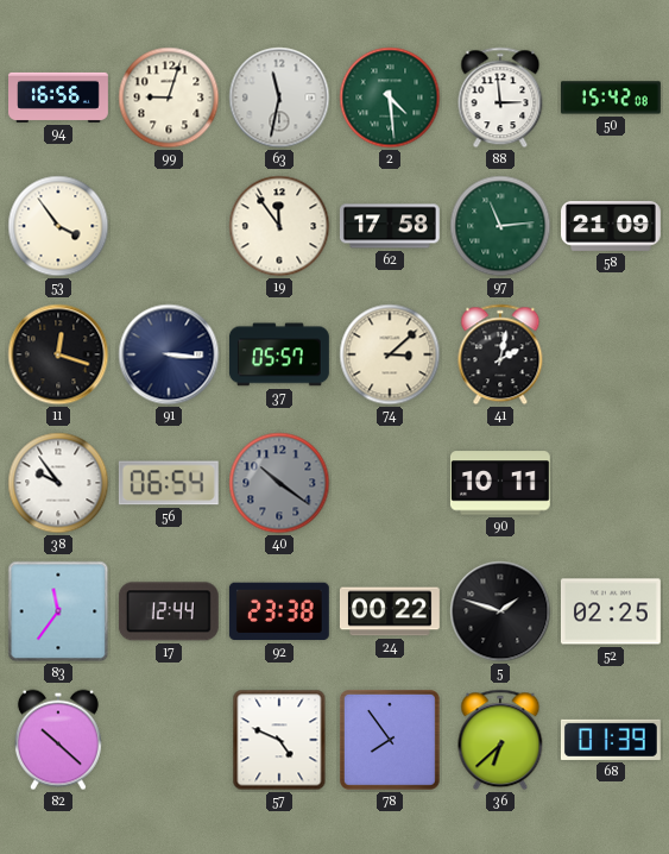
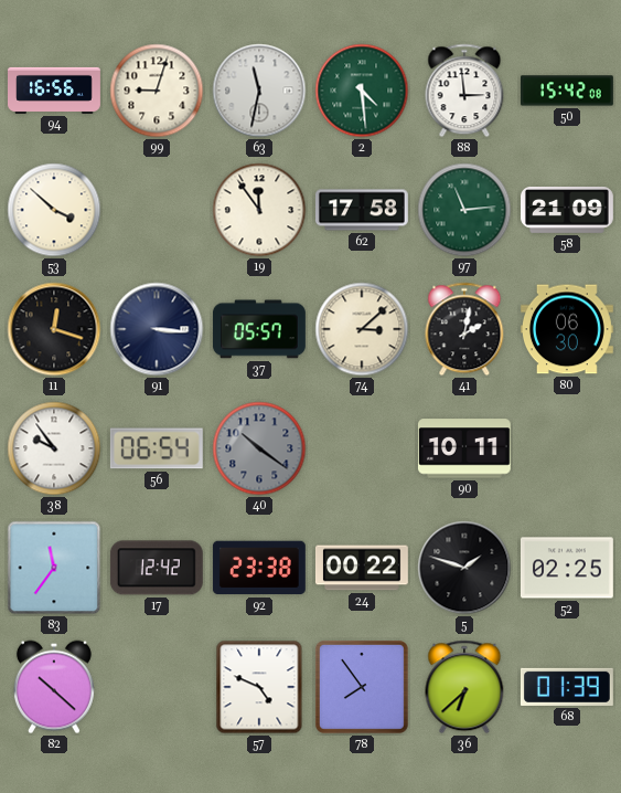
53: 3:54 -> 3:52 (54, 210)
80: none -> 06:30 (567, 329)
17: 12:44 -> 12:42 (157, 568)
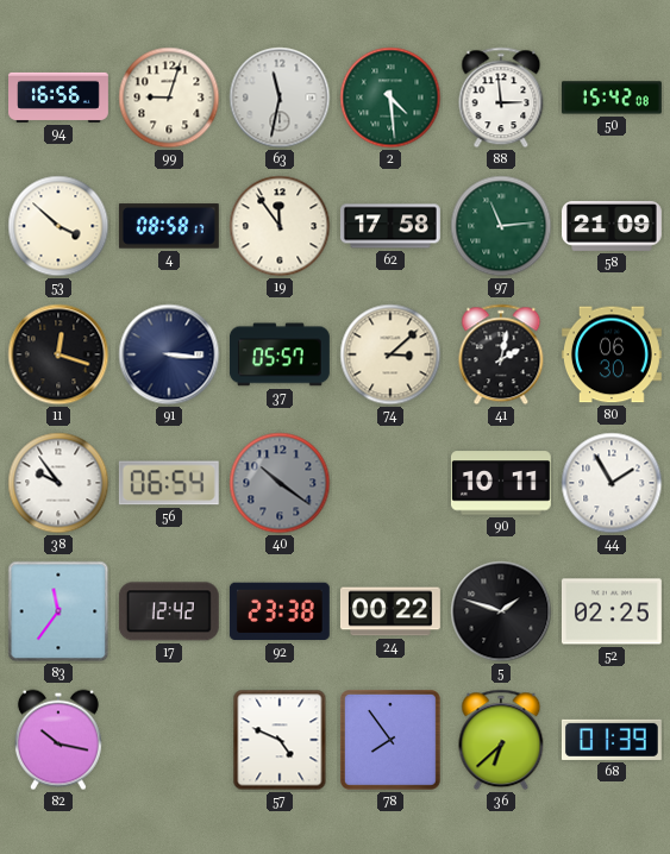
4: none -> 08:58 (169, 226)
44: none -> 1:55 (612, 483)
82: 10:22 -> 10:17 (58, 740)
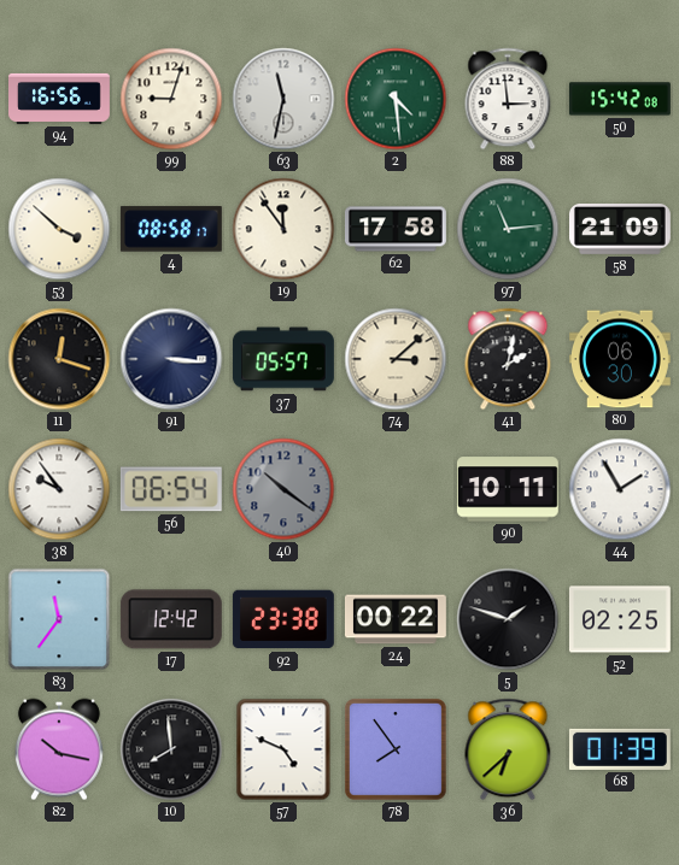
10: none -> 7:59 (171, 749)
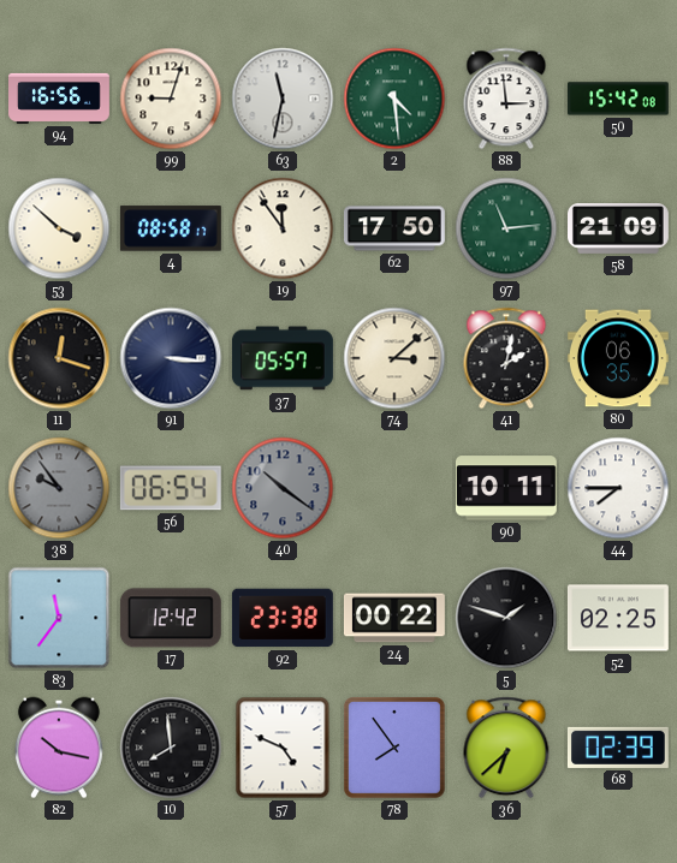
62: 17:58 -> 17:50 (394, 228)
80: 06:30 -> 06:35 (618, 358)
38 dial: white -> grey (59, 488)
44: 1:55 -> 7:45 (618, 488)
68: 01:39 -> 02:39 (618, 748)
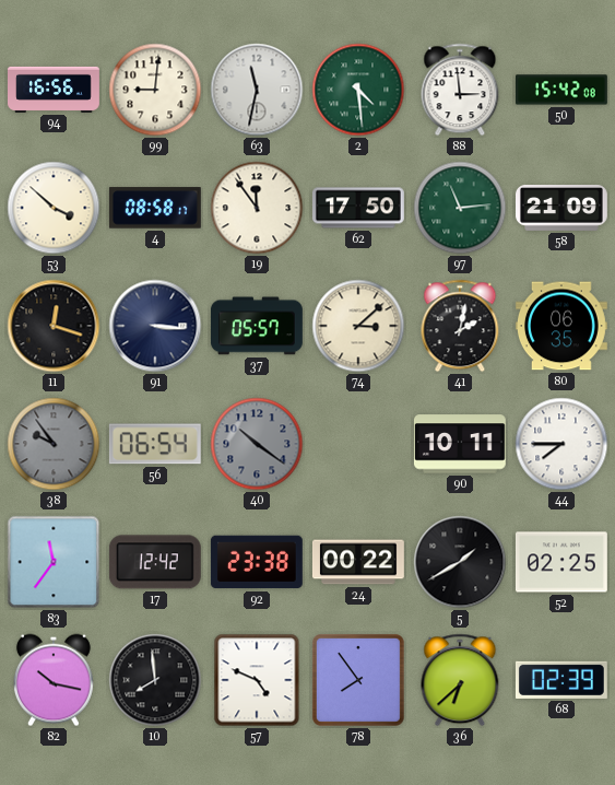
99: 9:03 -> 9:01 (155, 90)
5: 1:48 -> 1:40 (460, 562)
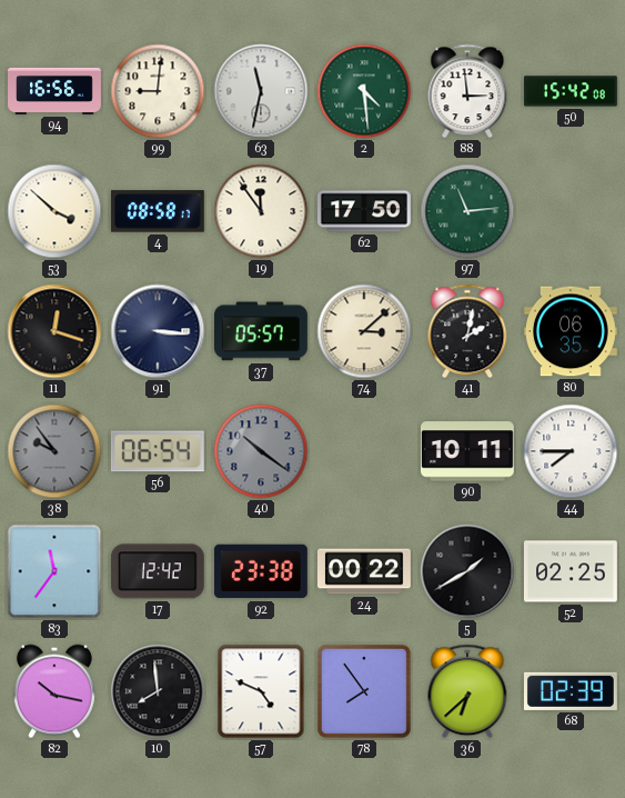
58: 21:09 -> none (563, 209)
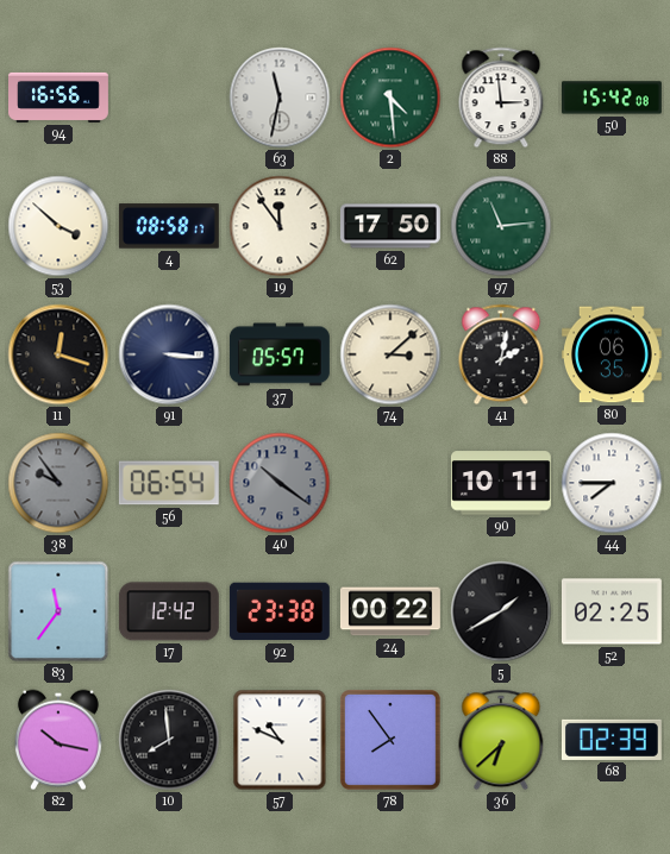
99: 9:01 -> none (158, 91)
57: 4:49 -> 10:49 (280, 740)
